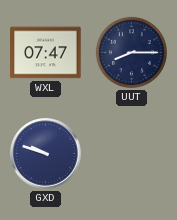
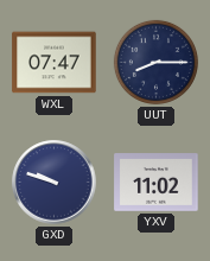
YXV: none -> 11:02 (157, 183)
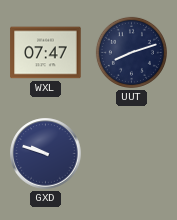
UUT: 8:15 -> 8:12 (131, 52)
YXV: 11:02 -> none (157, 183)
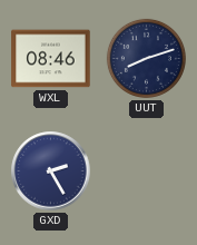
WXL: 07:47 -> 08:46 (51, 59)
GXD: 9:48 -> 2:25 (51, 171)
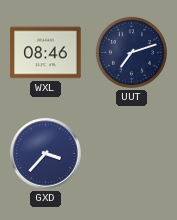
UUT: 8:12 -> 7:12 (131, 52)
GXD: 2:25 -> 3:37 (46, 154)
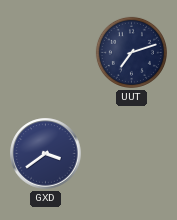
WXL: 08:46 -> none (46, 53)
GXD: 3:37 -> 3:39 (46, 154)
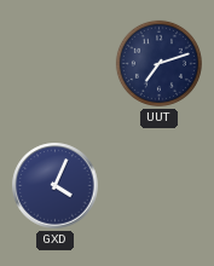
GXD: 3:39 -> 4:04 (56, 186)
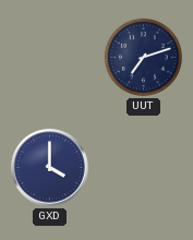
GXD: 4:04 -> 4:00 (50, 168)
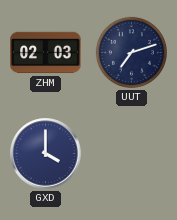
ZHM: none -> 02:03 (46, 53)
